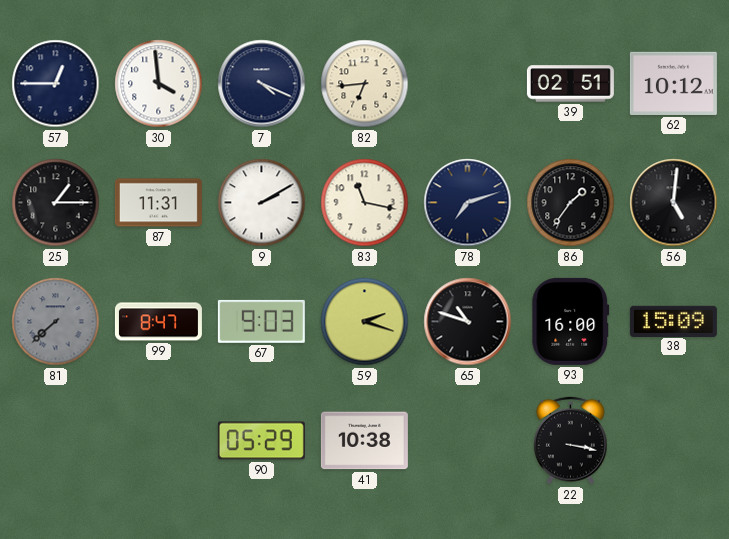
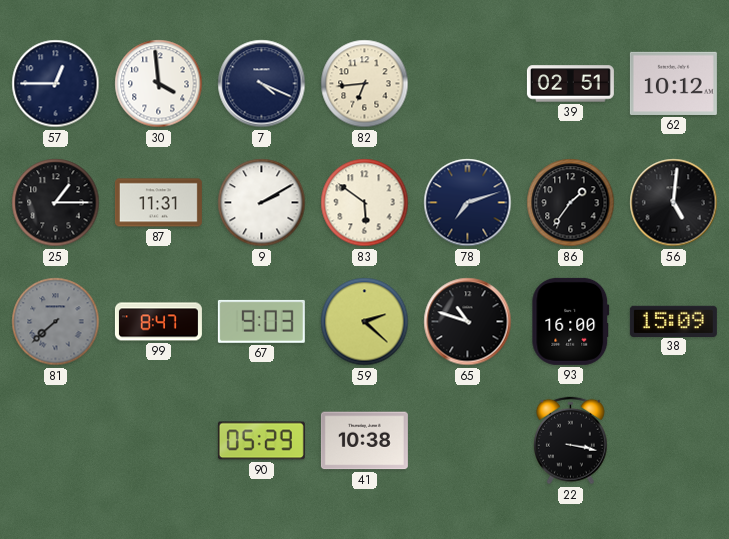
83: 11:17 -> 5:51 (365, 203)
59: 2:18 -> 2:22 (365, 322)
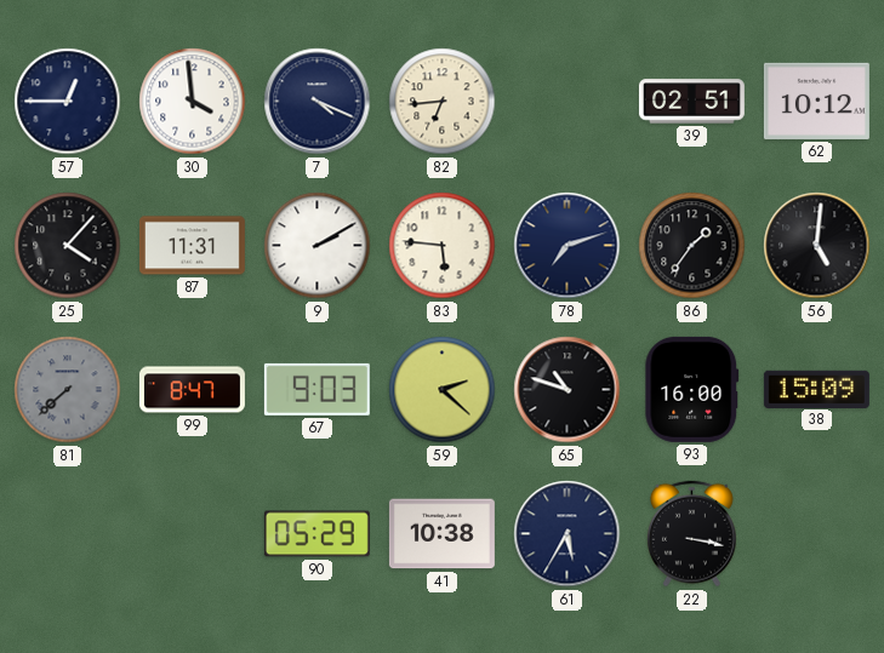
25: 1:15 -> 4:07 (68, 246)
83: 5:51 -> 5:46 (443, 246)
61: none -> 5:35 (568, 534)
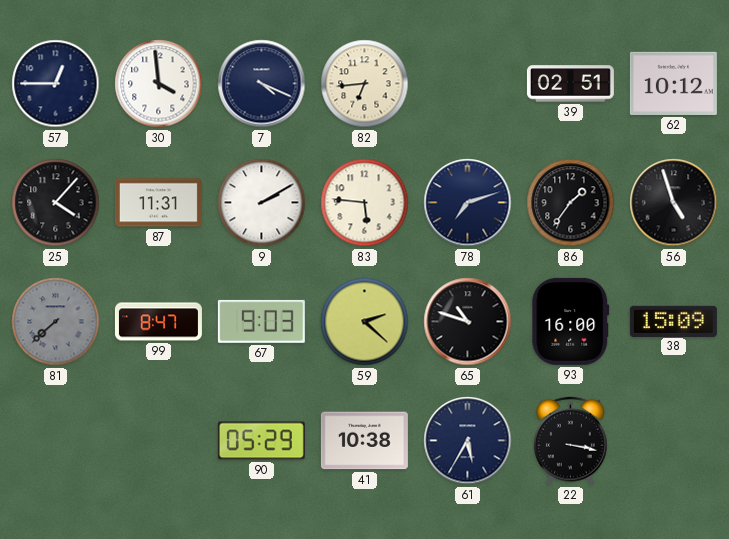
56: 5:01 -> 4:57 (674, 203)
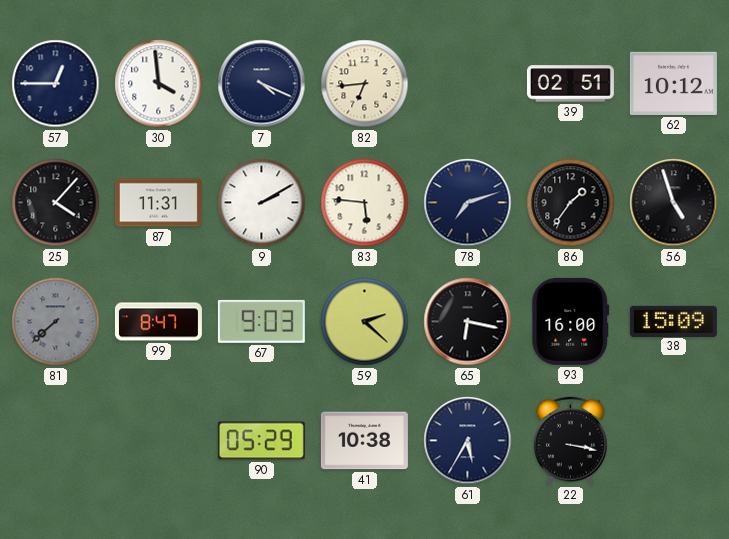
65: 10:48 -> 6:17 (468, 322)
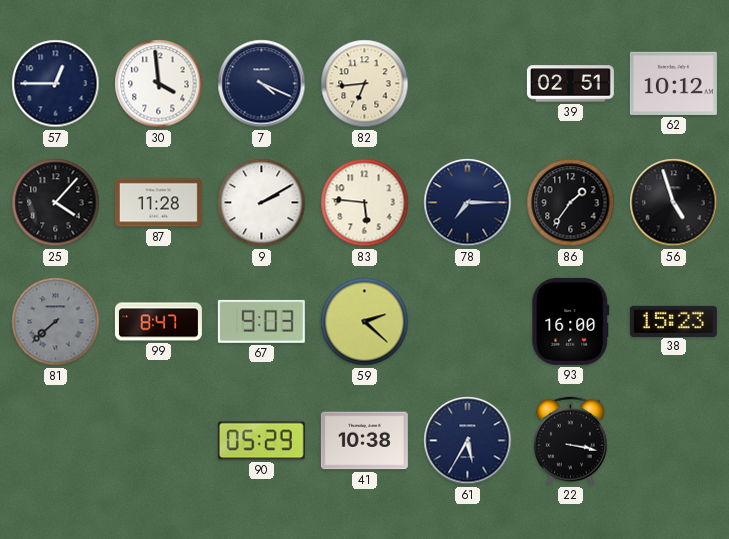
87: 11:31 -> 11:28 (158, 203)
78: 7:12 -> 7:15 (468, 203)
65: 6:17 -> none (468, 322)
38: 15:09 -> 15:23 (673, 321)
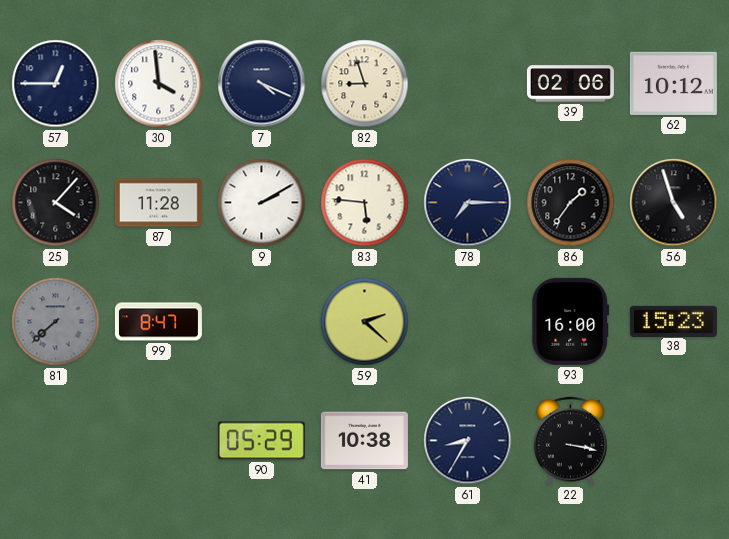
82: 6:44 -> 8:57 (365, 84)
39: 02:51 -> 02:06 (570, 84)
67: 9:03 -> none (261, 321)
61: 5:35 -> 8:35 (468, 441)
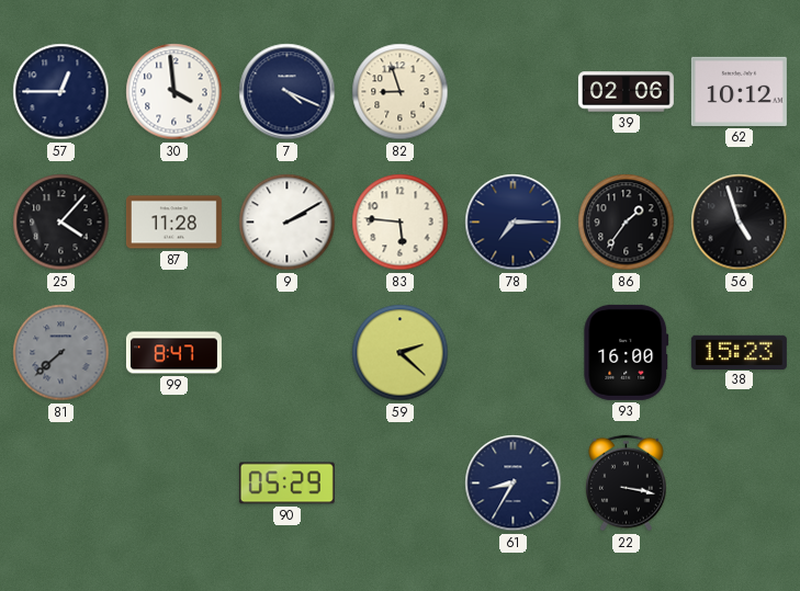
41: 10:38 -> none (364, 441)
